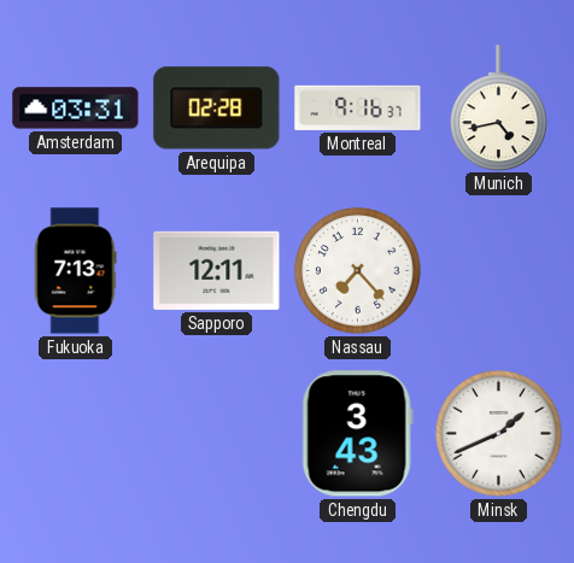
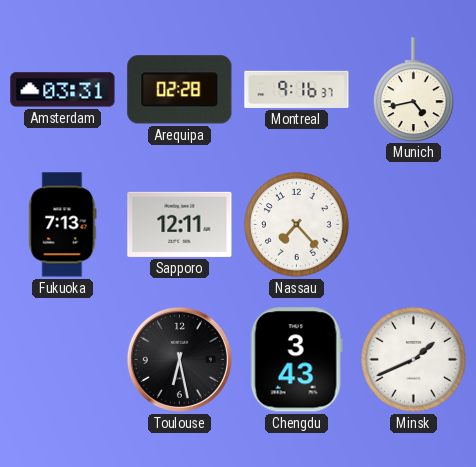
Toulouse: none -> 6:28 (179, 359)
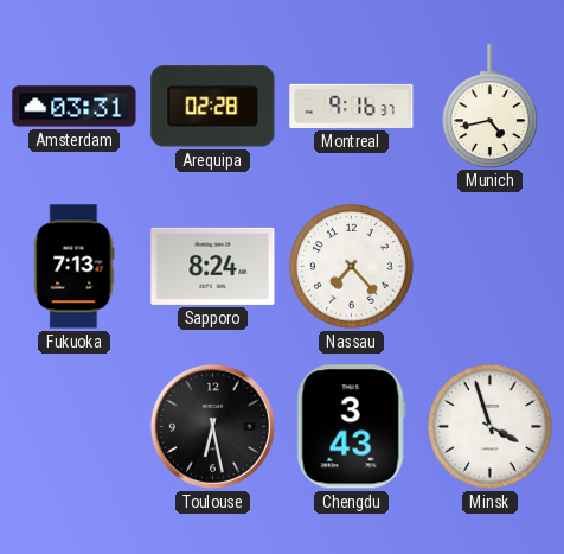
Sapporo: 12:11 -> 8:24 (213, 266)
Minsk: 1:41 -> 3:57 (491, 427)
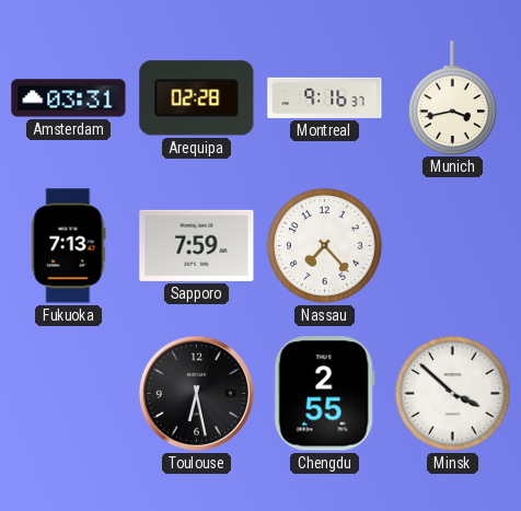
Munich: 4:43 -> 3:43 (453, 97)
Sapporo: 8:24 -> 7:59 (197, 245)
Chengdu: 3:43 -> 2:55 (324, 394)
Minsk: 3:57 -> 3:52 (453, 394)
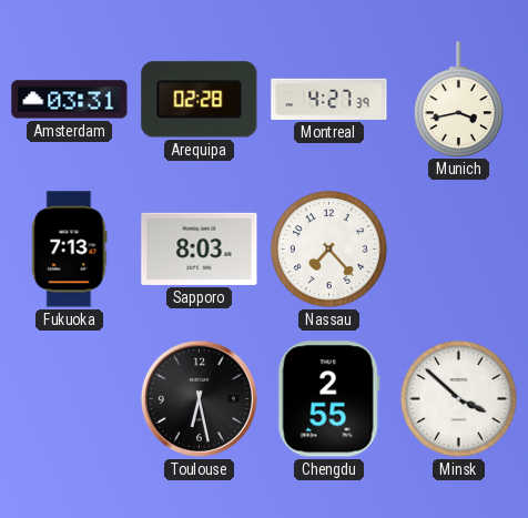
Montreal: 9:16 -> 4:27 (329, 99)
Sapporo: 7:59 -> 8:03 (200, 248)
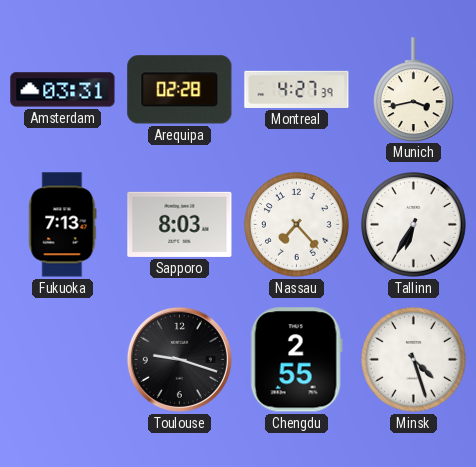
Tallinn: none -> 6:35 (414, 225)
Toulouse: 6:28 -> 9:18 (179, 359)
Minsk: 3:52 -> 4:27 (414, 360)
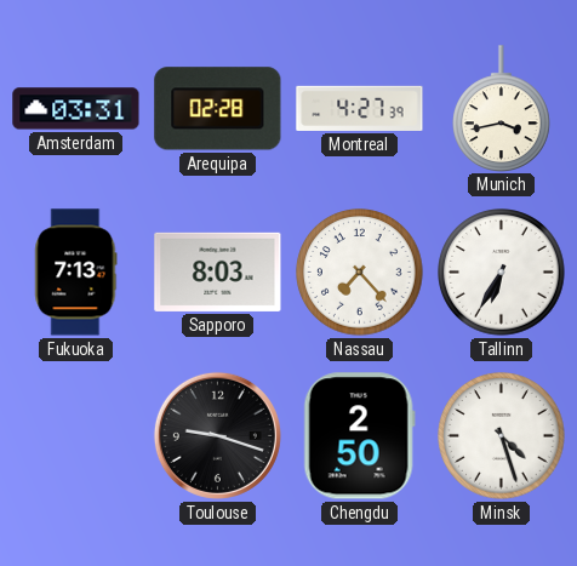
Chengdu: 2:55 -> 2:50 (359, 436)
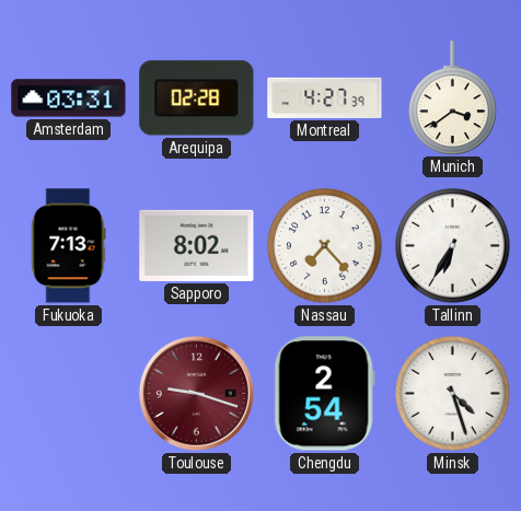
Munich: 3:43 -> 3:39 (453, 97)
Sapporo: 8:03 -> 8:02 (197, 245)
Toulouse dial: black -> burgundy (196, 393)
Chengdu: 2:50 -> 2:54 (324, 394)
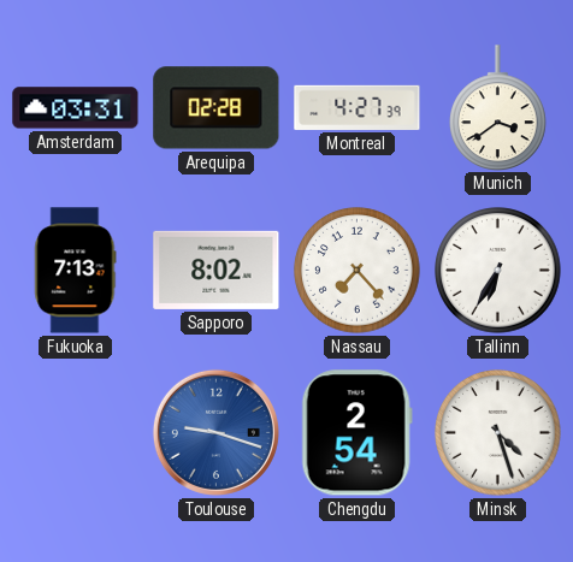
Toulouse dial: burgundy -> blue (215, 432)
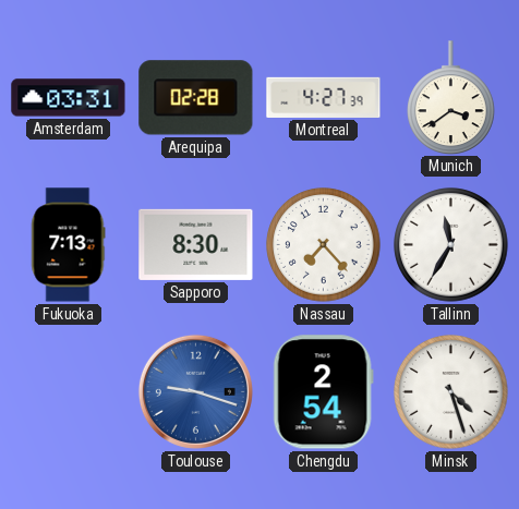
Sapporo: 8:02 -> 8:30 (196, 244)
Tallinn: 6:35 -> 11:35 (451, 245)
